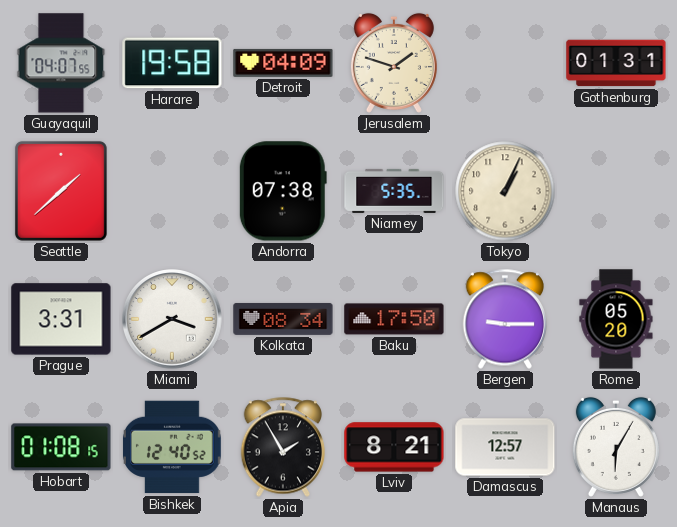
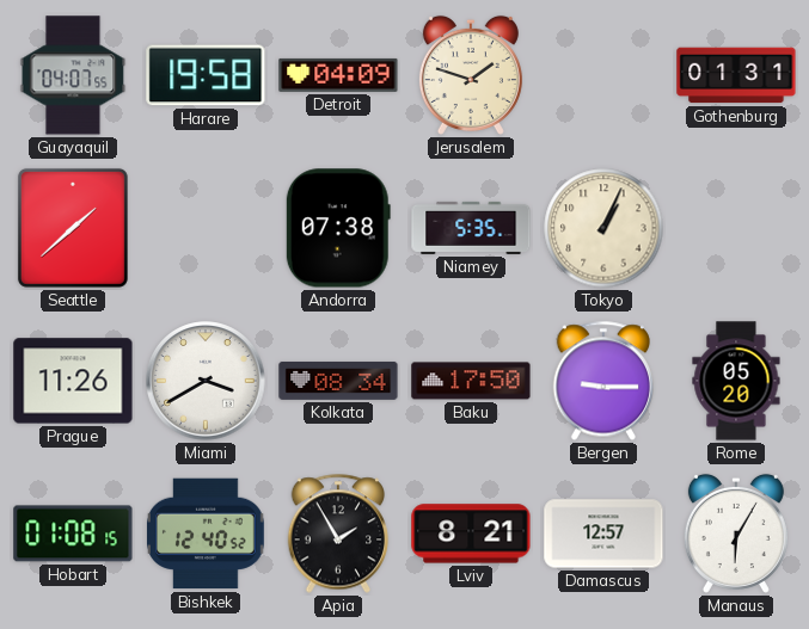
Prague: 3:31 -> 11:26 (73, 381)
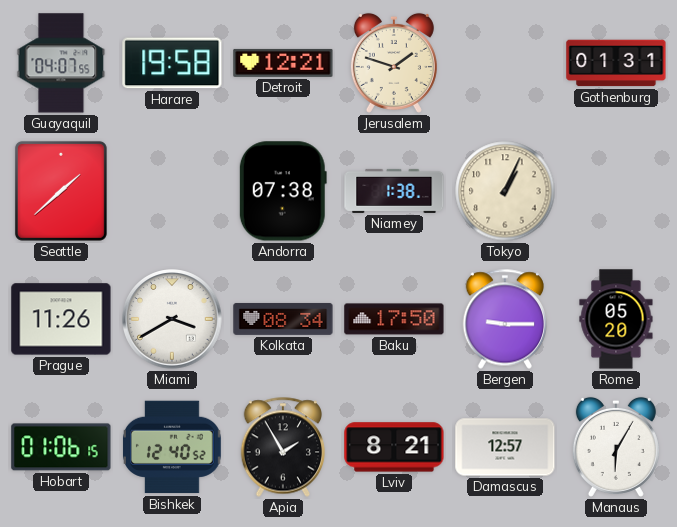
Detroit: 04:09 -> 12:21 (283, 63)
Niamey: 5:35 -> 1:38 (394, 191)
Hobart: 01:08 -> 01:06 (61, 447)
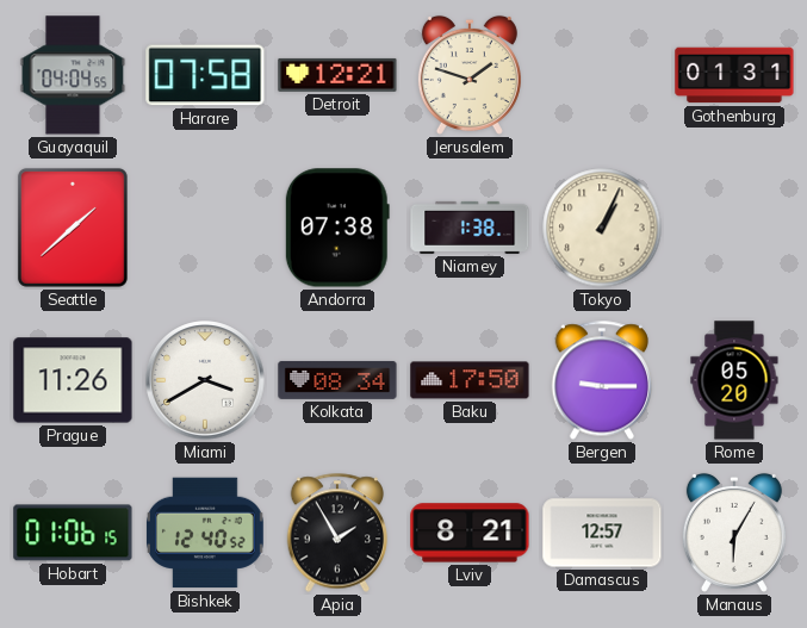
Guayaquil: 04:07 -> 04:04 (73, 75)
Harare: 19:58 -> 07:58 (205, 75)
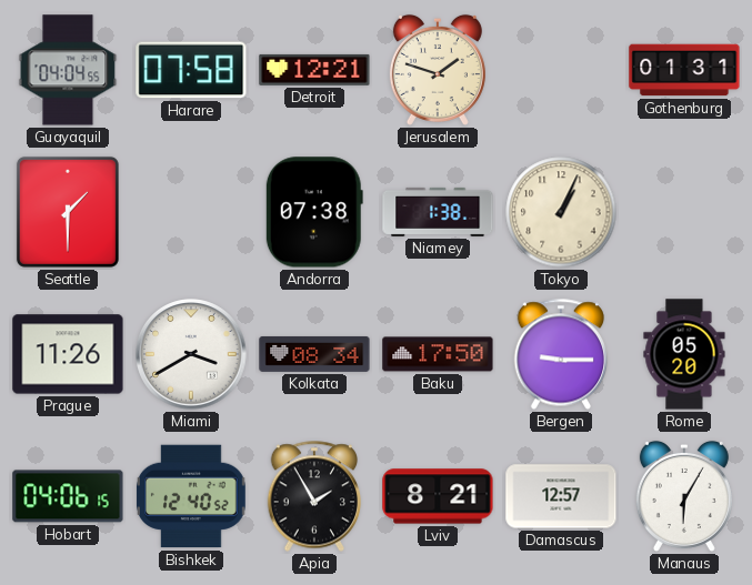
Seattle: 1:38 -> 1:30 (68, 212)
Hobart: 01:06 -> 04:06 (68, 496)
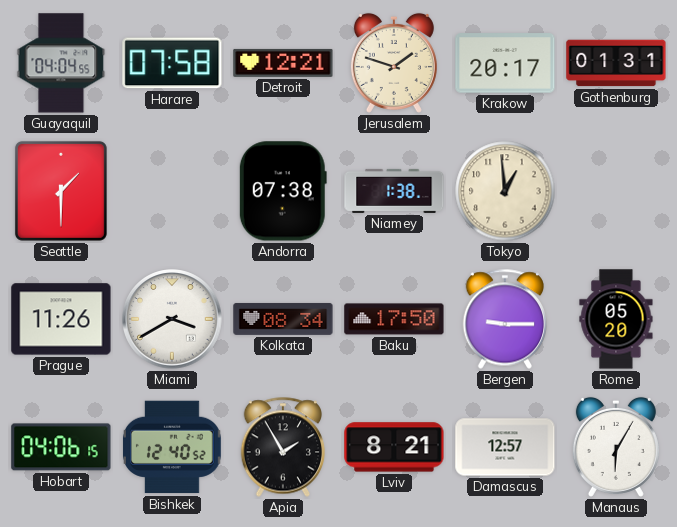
Krakow: none -> 20:17 (505, 63)
Tokyo: 1:04 -> 12:59 (505, 191)
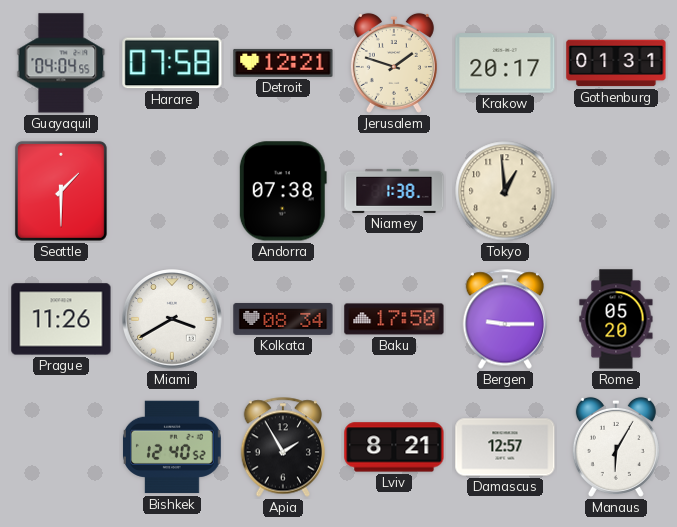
Hobart: 04:06 -> none (61, 447)
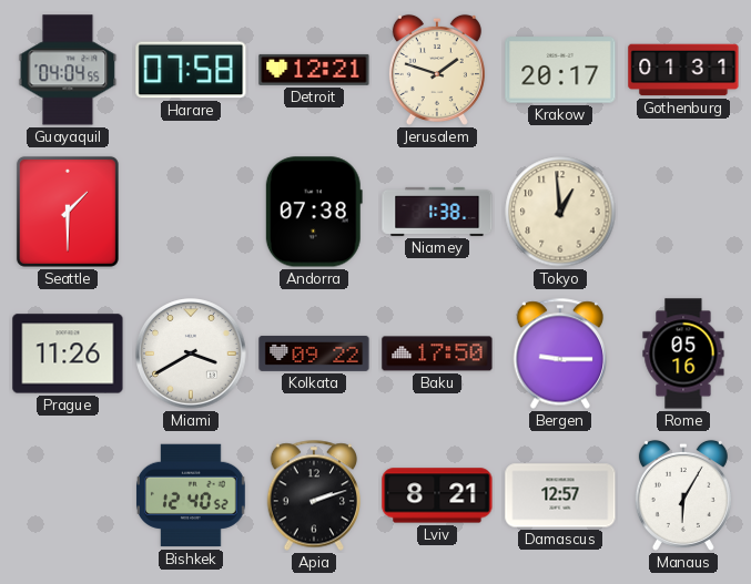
Kolkata: 08:34 -> 09:22 (314, 354)
Rome: 05:20 -> 05:16 (683, 354)
Apia: 1:55 -> 2:12 (314, 495)
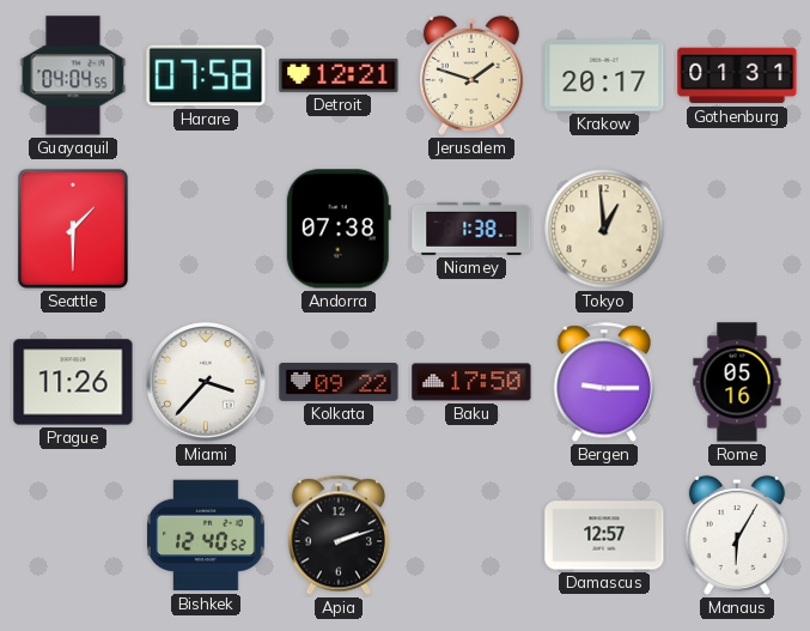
Miami: 3:40 -> 3:37 (206, 382)
Lviv: 8:21 -> none (437, 495)
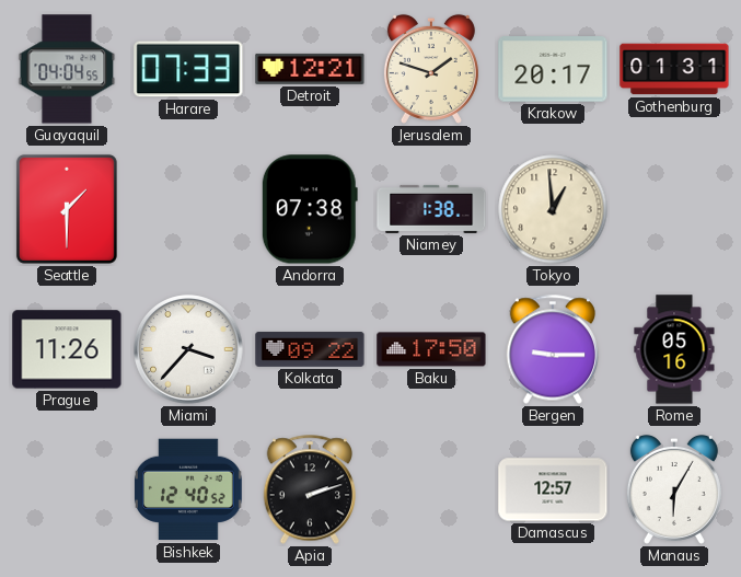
Harare: 07:58 -> 07:33 (188, 69)
